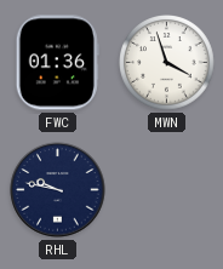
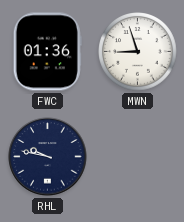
MWN: 3:57 -> 8:57 (138, 52)
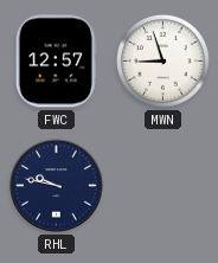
FWC: 01:36 -> 12:57 (56, 62)
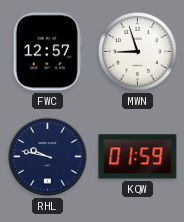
KQW: none -> 01:59 (138, 157)
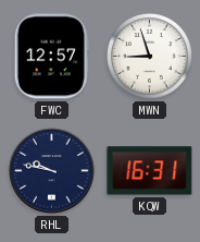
KQW: 01:59 -> 16:31 (150, 171)
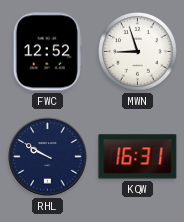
FWC: 12:57 -> 12:52 (47, 52)
RHL: 9:47 -> 9:50 (48, 157)
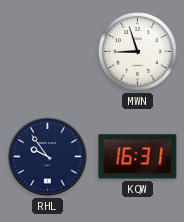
FWC: 12:52 -> none (47, 52)
RHL: 9:50 -> 9:54 (48, 157)
